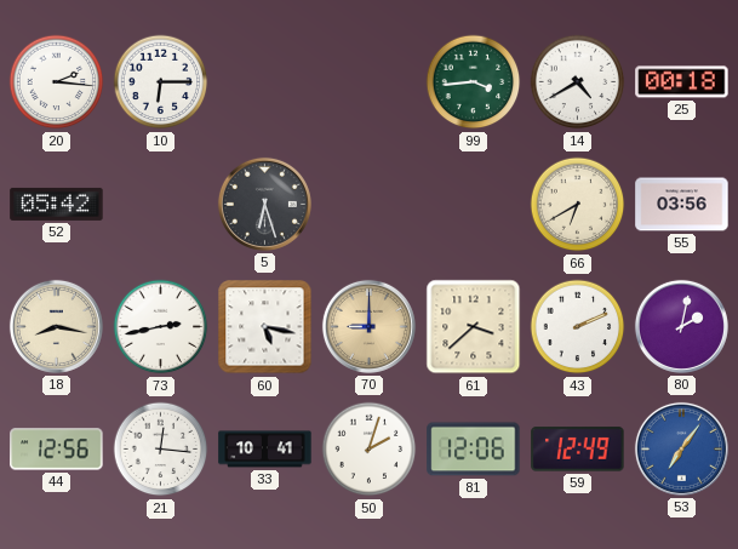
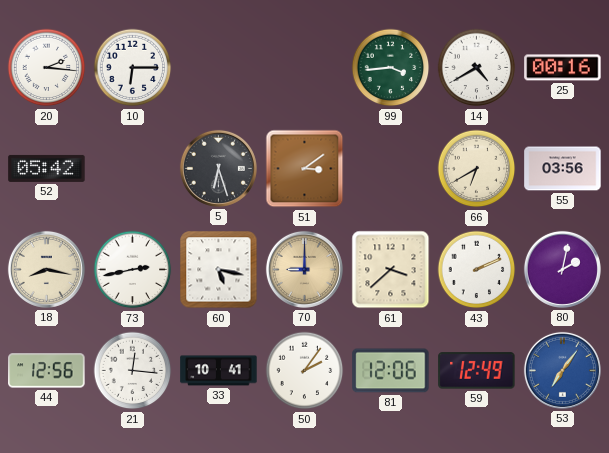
25: 00:18 -> 00:16 (563, 68)
51: none -> 3:09 (305, 169)
50: 2:03 -> 2:06 (305, 371)
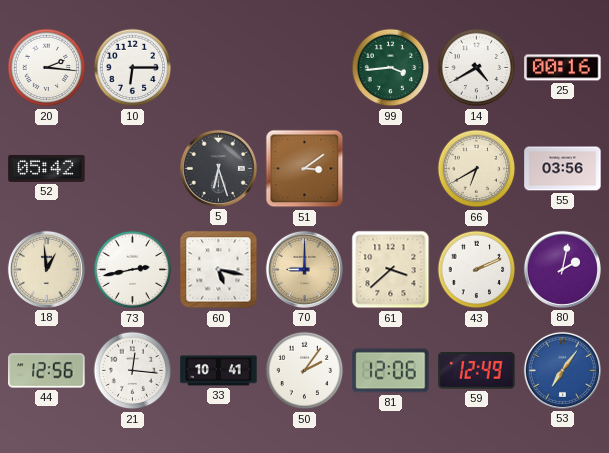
18: 8:17 -> 12:59 (46, 269)
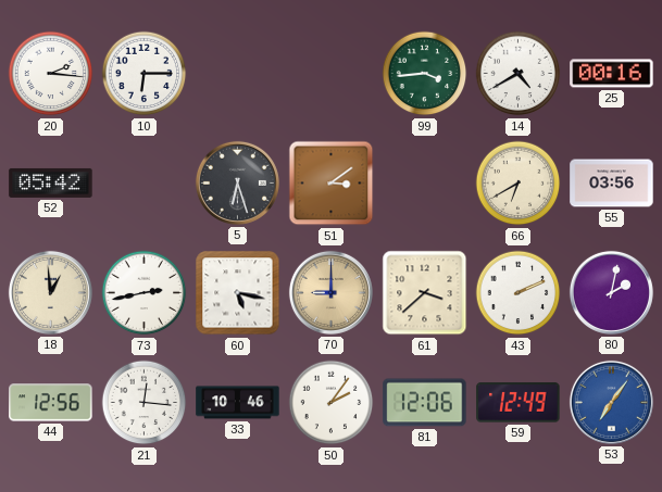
33: 10:41 -> 10:46 (238, 403)
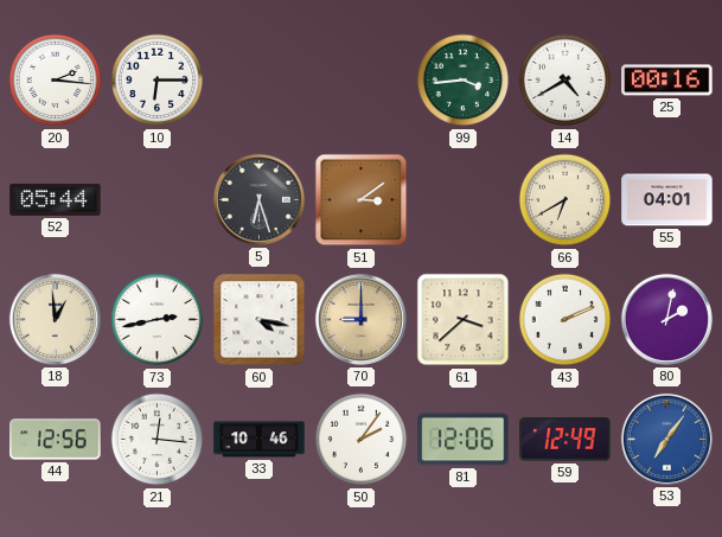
52: 05:42 -> 05:44 (56, 199)
55: 03:56 -> 04:01 (667, 200)
60: 5:17 -> 4:17 (260, 320)
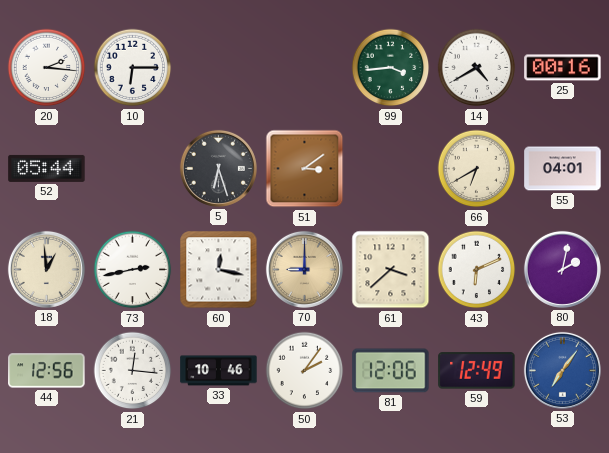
60: 4:17 -> 12:17 (219, 270)
43: 2:11 -> 6:11 (477, 270)
